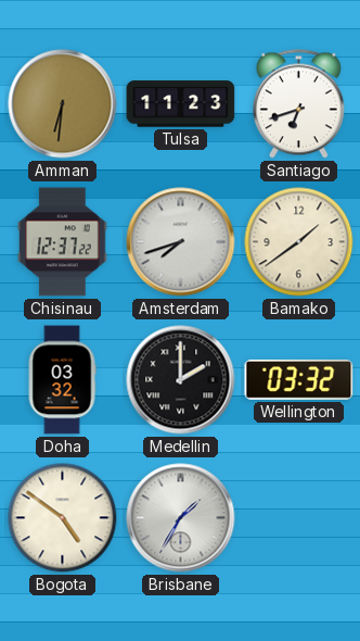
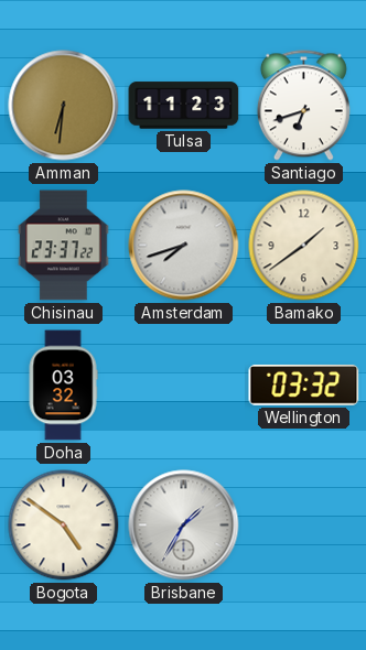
Chisinau: 12:37 -> 23:37 (64, 246)
Medellin: 2:00 -> none (181, 380)
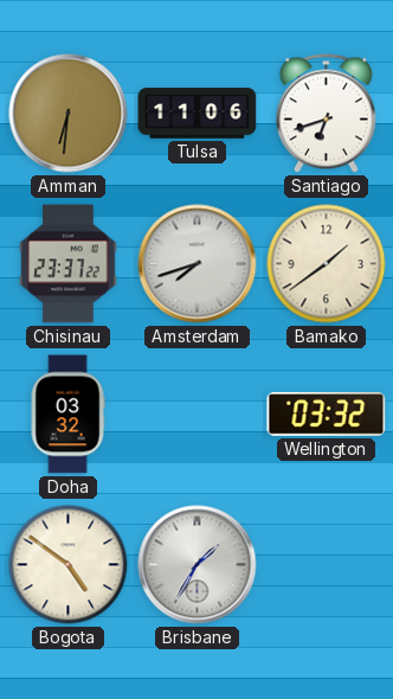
Tulsa: 11:23 -> 11:06 (198, 114)
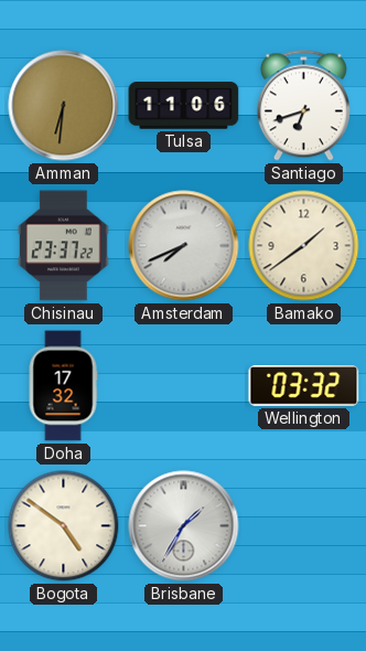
Amsterdam: 7:42 -> 7:41 (184, 246)
Doha: 03:32 -> 17:32 (63, 386)
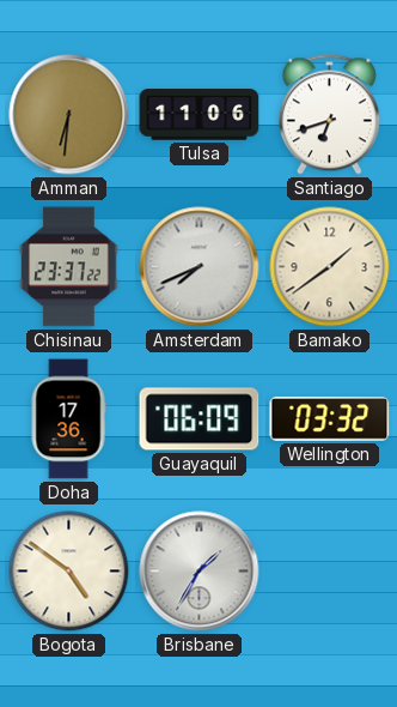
Doha: 17:32 -> 17:36 (68, 419)
Guayaquil: none -> 06:09 (200, 419)
